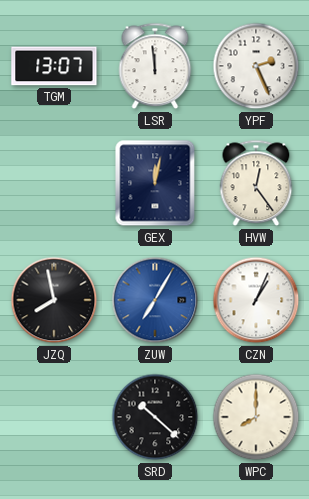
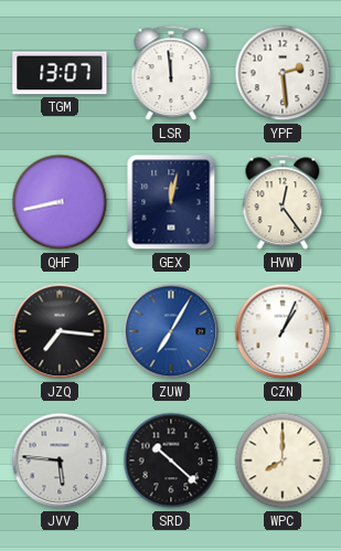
YPF: 2:26 -> 2:29 (283, 73)
QHF: none -> 8:43 (60, 202)
JZQ: 7:58 -> 7:16 (60, 331)
JVV: none -> 5:46 (60, 460)
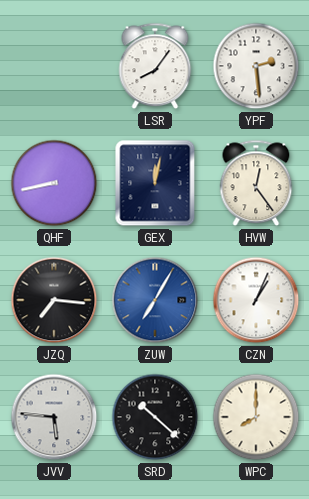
TGM: 13:07 -> none (60, 73)
LSR: 11:59 -> 8:06 (155, 66)
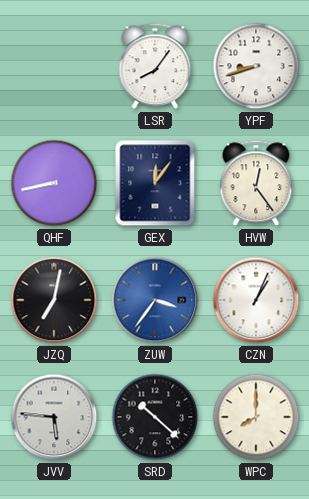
YPF: 2:29 -> 8:42 (256, 66)
GEX: 12:02 -> 12:06 (155, 183)
JZQ: 7:16 -> 7:02 (54, 300)
ZUW: 7:05 -> 3:36 (155, 300)
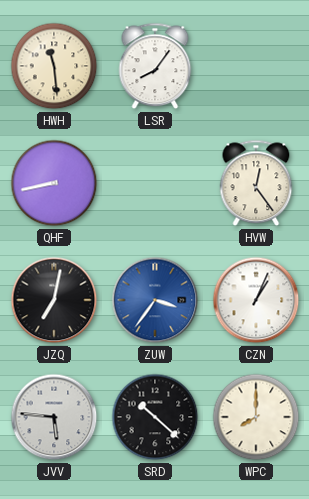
HWH: none -> 11:29 (54, 66)
YPF: 8:42 -> none (256, 66)
GEX: 12:06 -> none (155, 183)
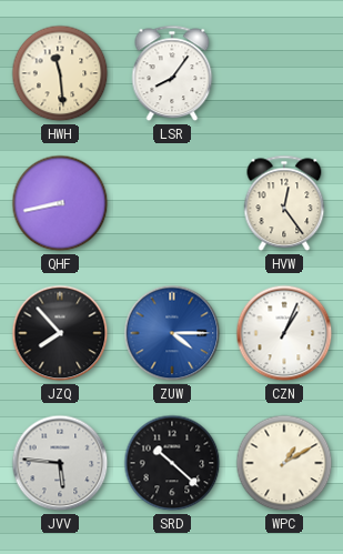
JZQ: 7:02 -> 7:53 (60, 333)
ZUW: 3:36 -> 4:15 (172, 333)
WPC: 8:00 -> 1:10 (284, 463)
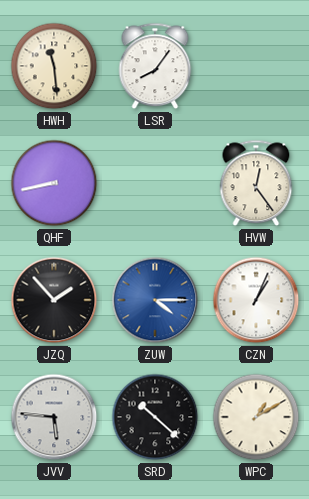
JZQ: 7:53 -> 1:53 (54, 300)
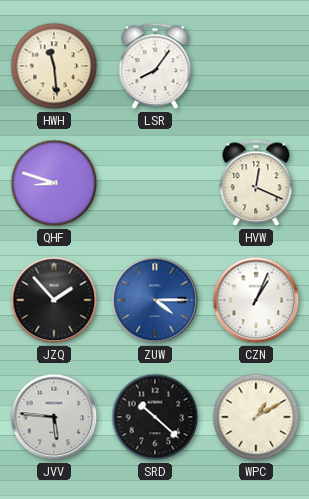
QHF: 8:43 -> 8:48 (54, 183)
HVW: 12:24 -> 12:19 (256, 183)
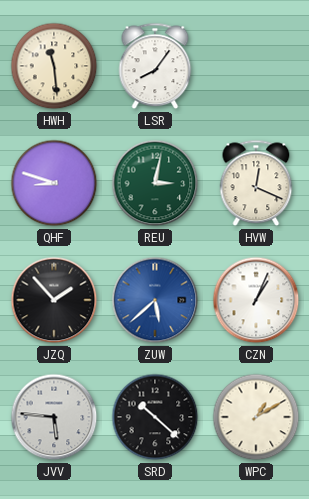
REU: none -> 3:02 (155, 183)
ZUW: 4:15 -> 5:38 (155, 300)
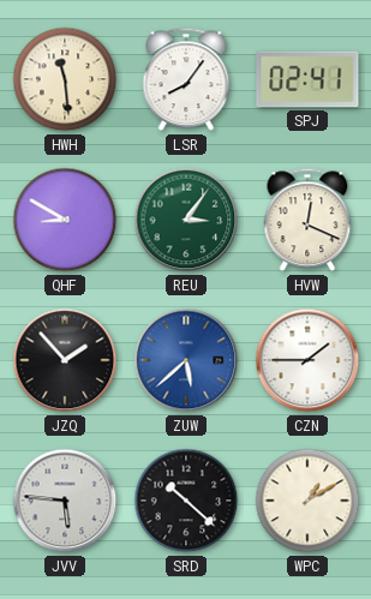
SPJ: none -> 02:41 (307, 79)
QHF: 8:48 -> 8:50 (65, 220)
REU: 3:02 -> 3:06 (186, 220)
CZN: 1:04 -> 1:45 (307, 360)
